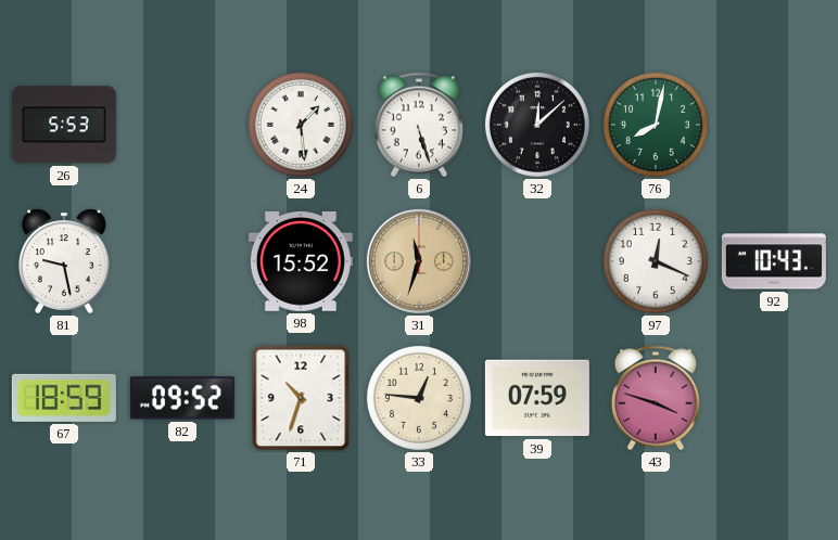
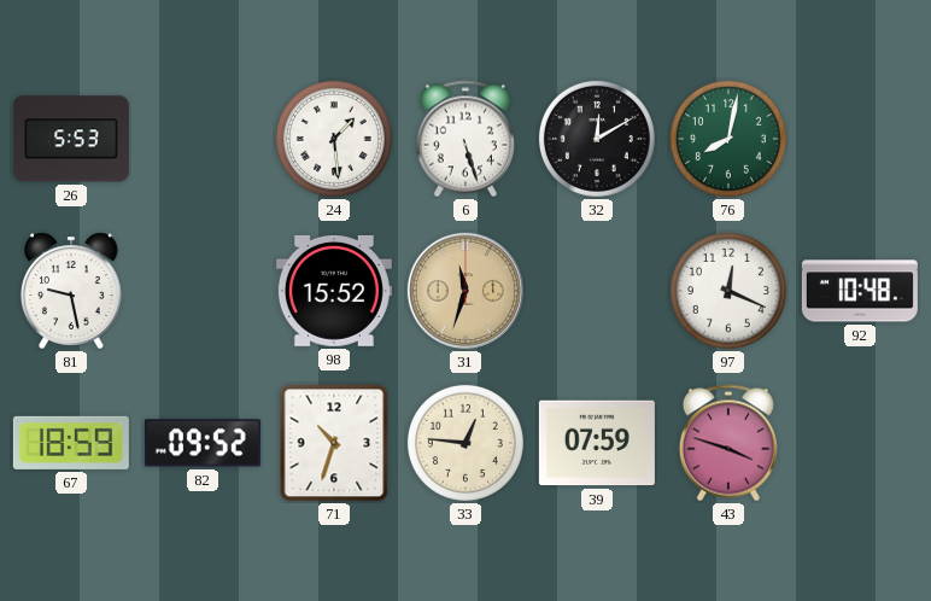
32: 12:08 -> 12:10 (597, 139)
92: 10:43 -> 10:48 (860, 291)
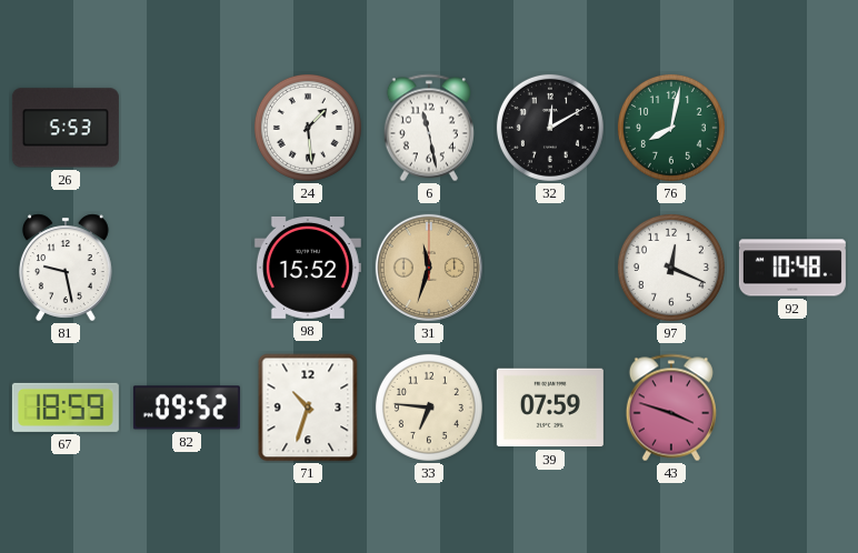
6: 5:27 -> 11:28 (429, 128)
33: 12:46 -> 6:46 (429, 408)
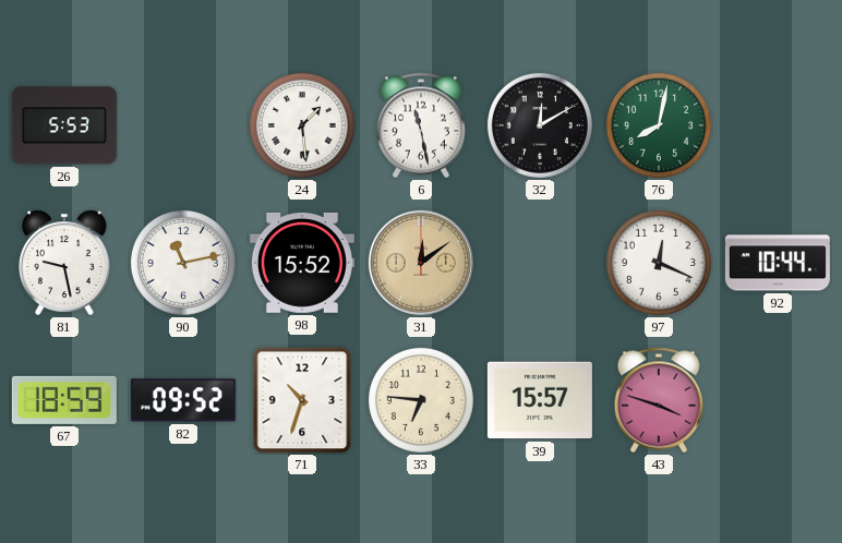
90: none -> 11:13 (183, 263)
31: 11:33 -> 12:09 (421, 263)
92: 10:48 -> 10:44 (778, 263)
39: 07:59 -> 15:57 (540, 400)
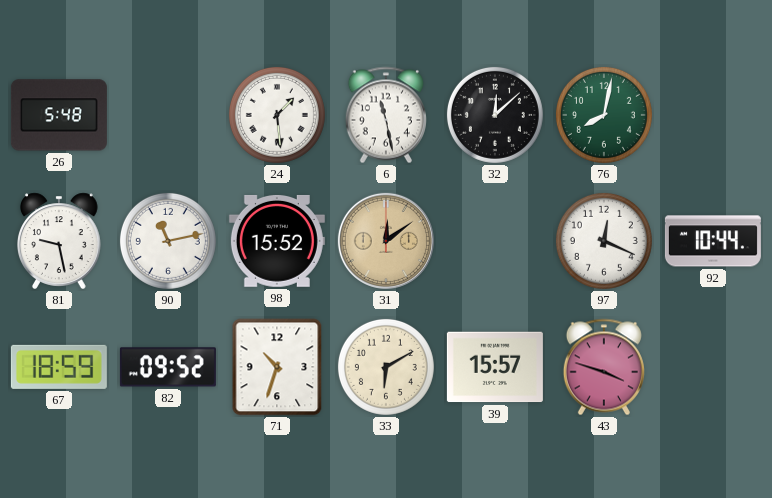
26: 5:53 -> 5:48 (59, 115)
32: 12:10 -> 12:08 (495, 115)
33: 6:46 -> 6:10 (386, 367)
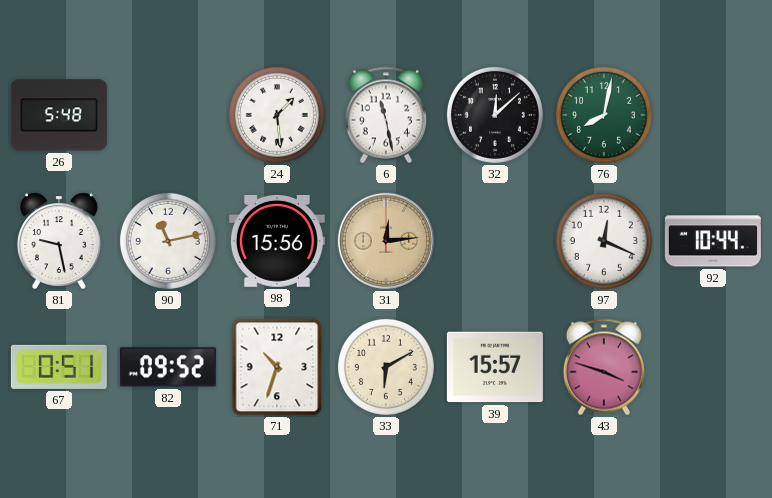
98: 15:52 -> 15:56 (277, 241)
31: 12:09 -> 12:14 (386, 241)
67: 18:59 -> 0:51 (59, 367)
